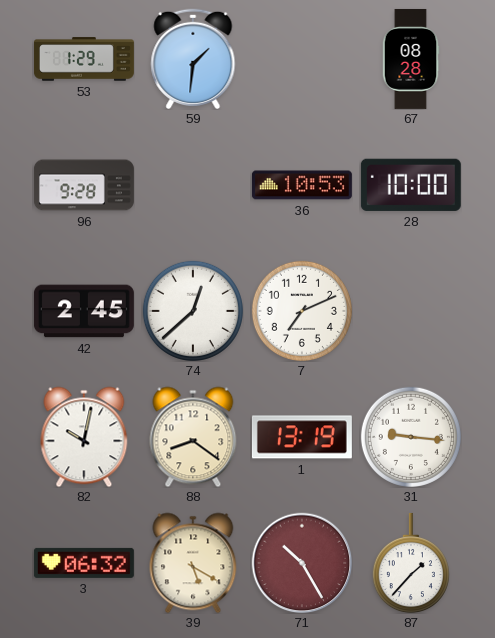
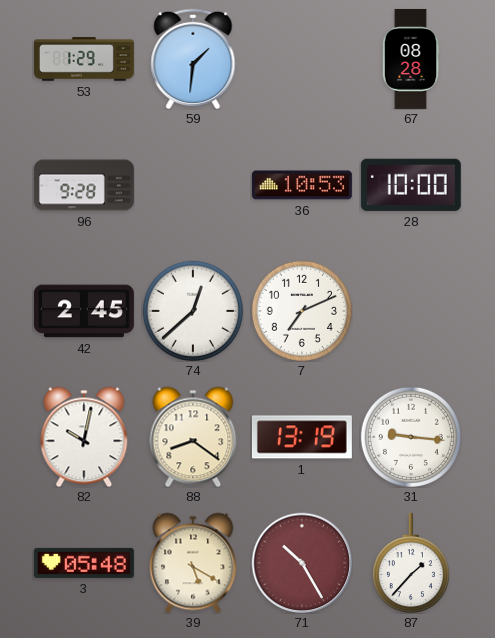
3: 06:32 -> 05:48 (84, 563)
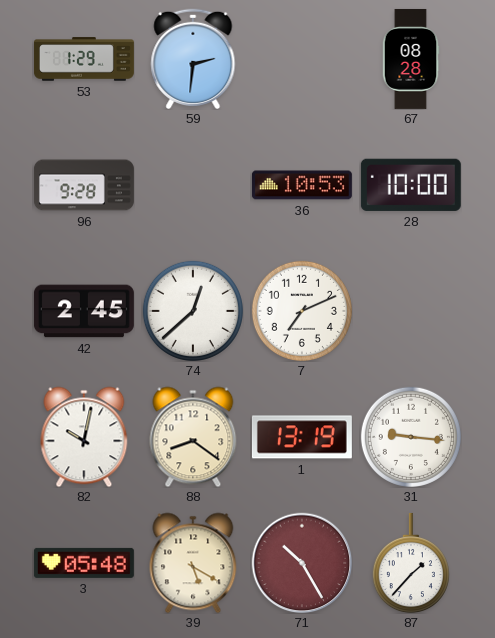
59: 1:31 -> 2:31 (193, 58)
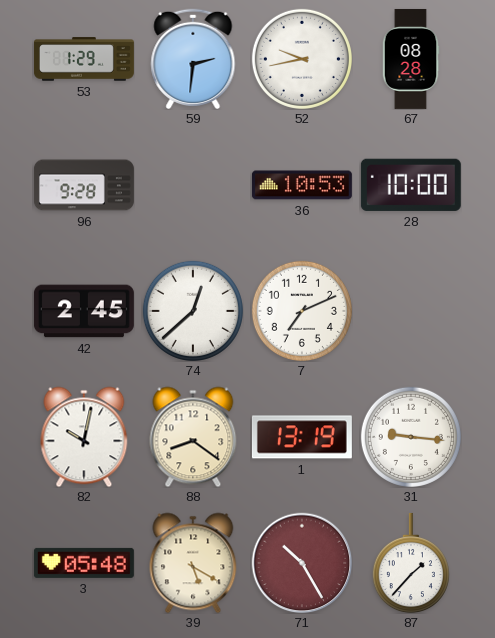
52: none -> 9:43 (302, 59)
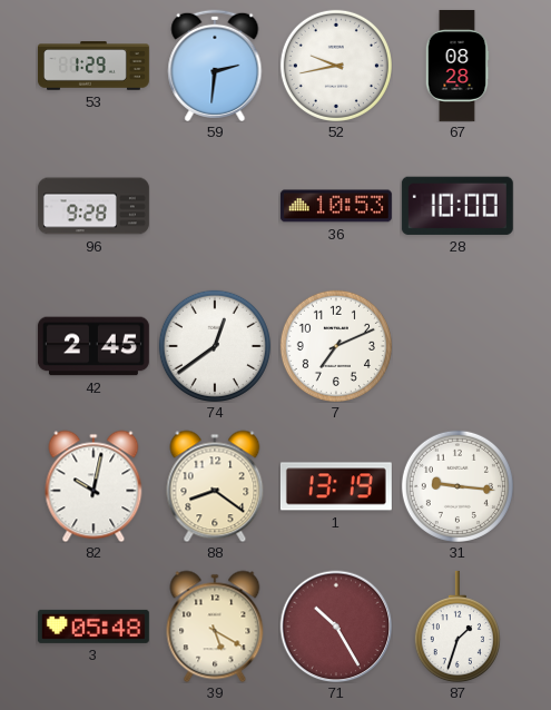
74: 12:38 -> 12:39 (215, 346)
87: 1:37 -> 1:33 (457, 627)
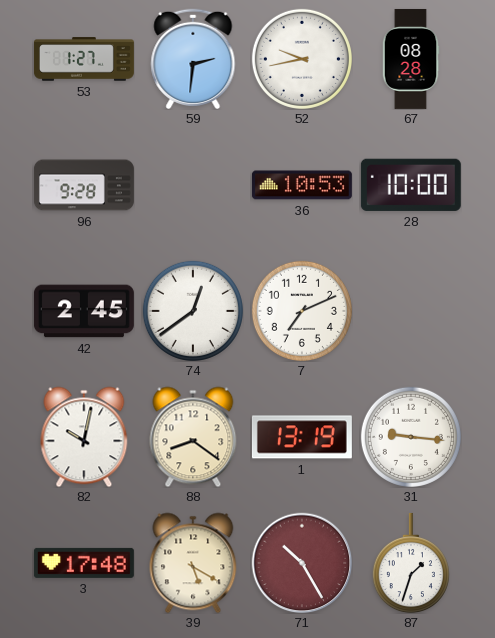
53: 1:29 -> 1:27 (84, 59)
3: 05:48 -> 17:48 (84, 563)
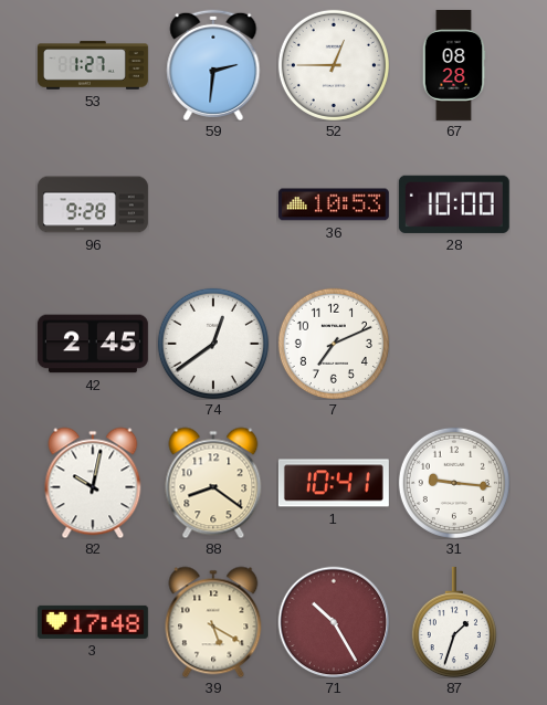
52: 9:43 -> 12:45 (334, 65)
1: 13:19 -> 10:41 (334, 483)
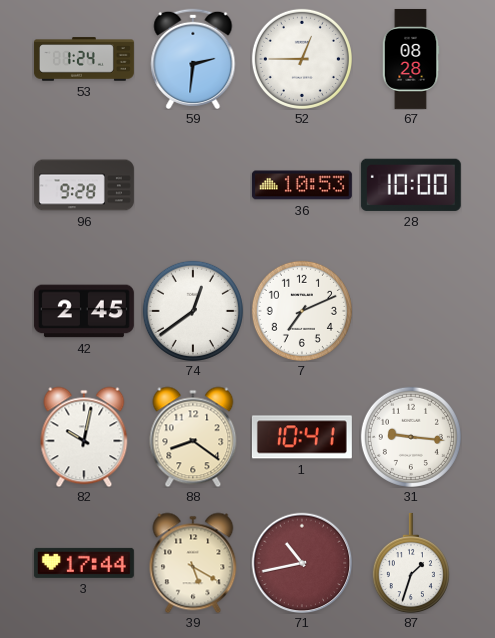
53: 1:27 -> 1:24 (84, 59)
3: 17:48 -> 17:44 (84, 563)
71: 10:25 -> 10:43 (302, 563)
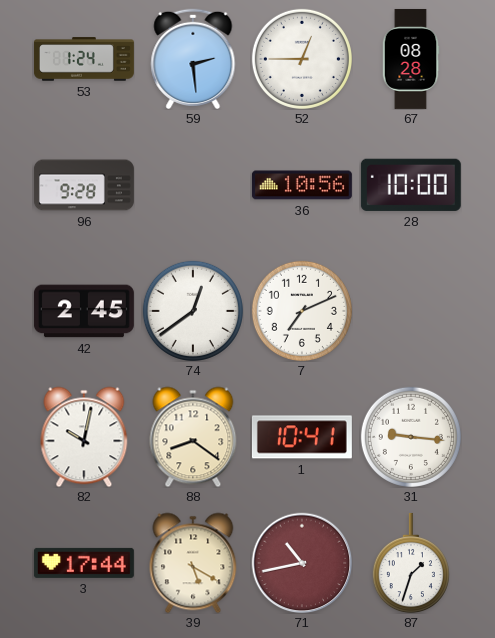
59: 2:31 -> 2:29 (193, 58)
36: 10:53 -> 10:56 (302, 185)
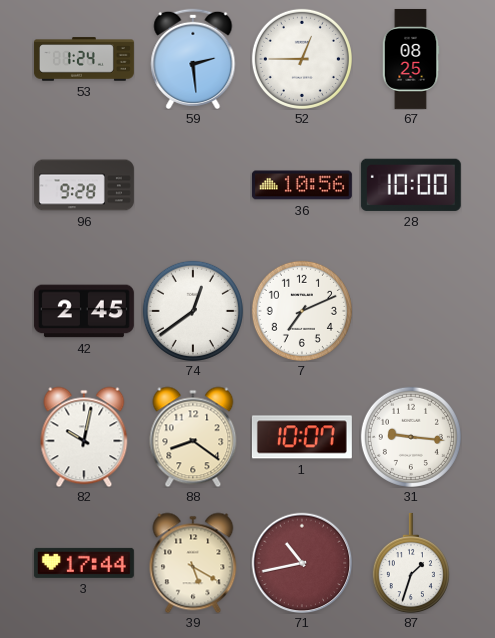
67: 08:28 -> 08:25 (411, 59)
1: 10:41 -> 10:07 (302, 437)
